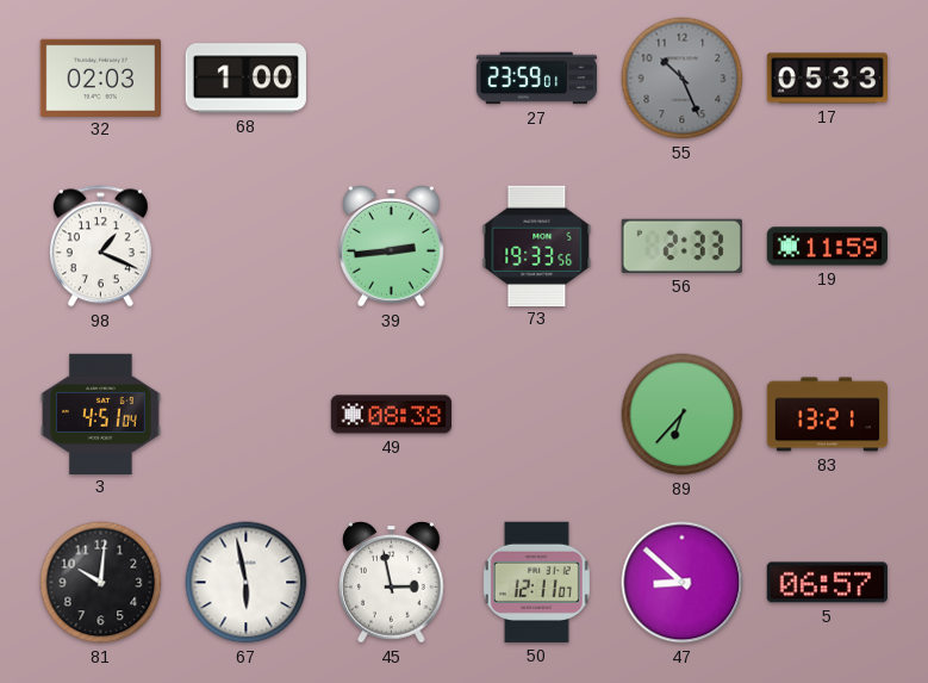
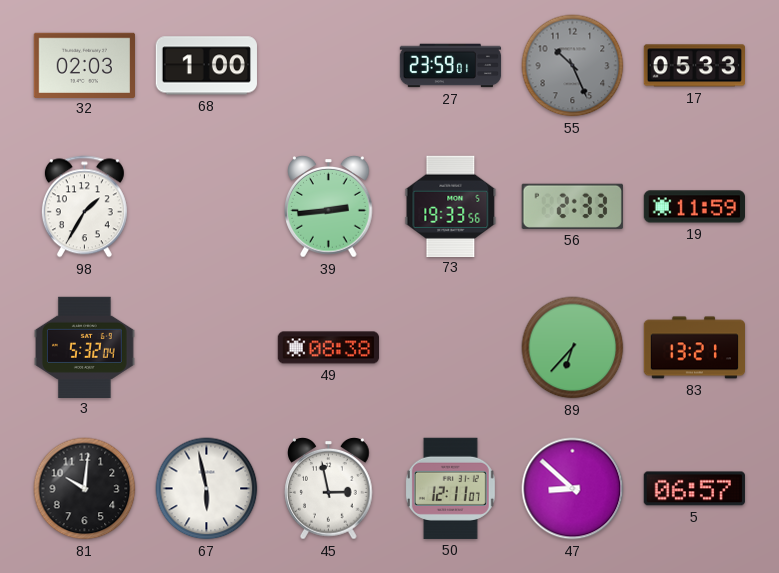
98: 1:19 -> 1:35 (84, 207)
3: 4:51 -> 5:32 (85, 347)
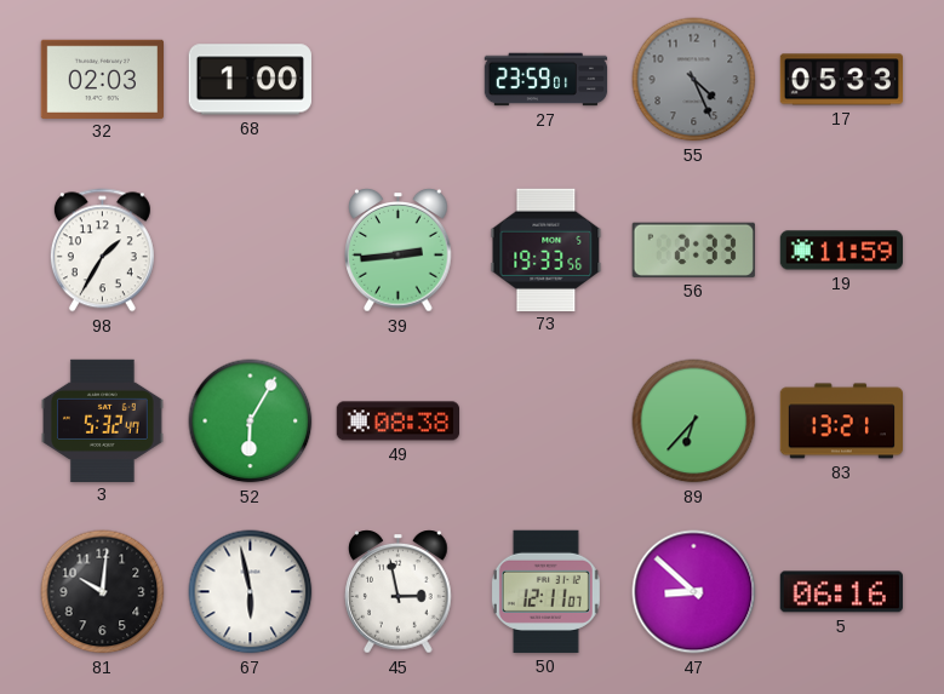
55: 10:26 -> 4:26 (694, 80)
3: 5:32:04 -> 5:32:47 (103, 420)
52: none -> 6:05 (251, 421)
5: 06:57 -> 06:16 (841, 592)
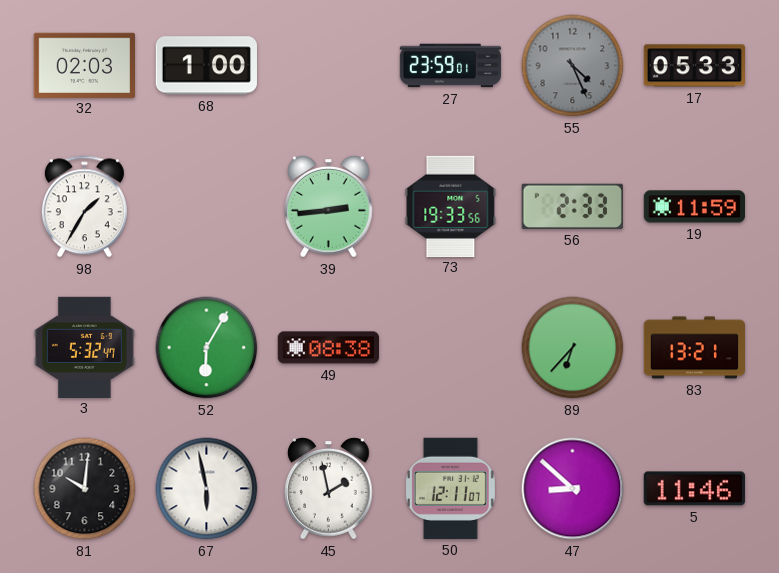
45: 2:58 -> 1:58 (329, 489)
5: 06:16 -> 11:46 (694, 489)
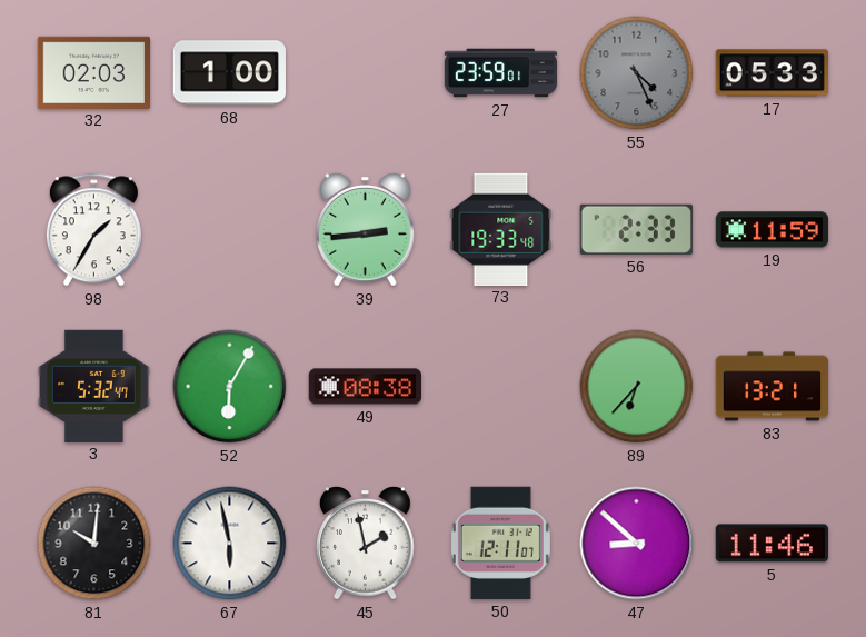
73: 19:33:56 -> 19:33:48 (501, 229)
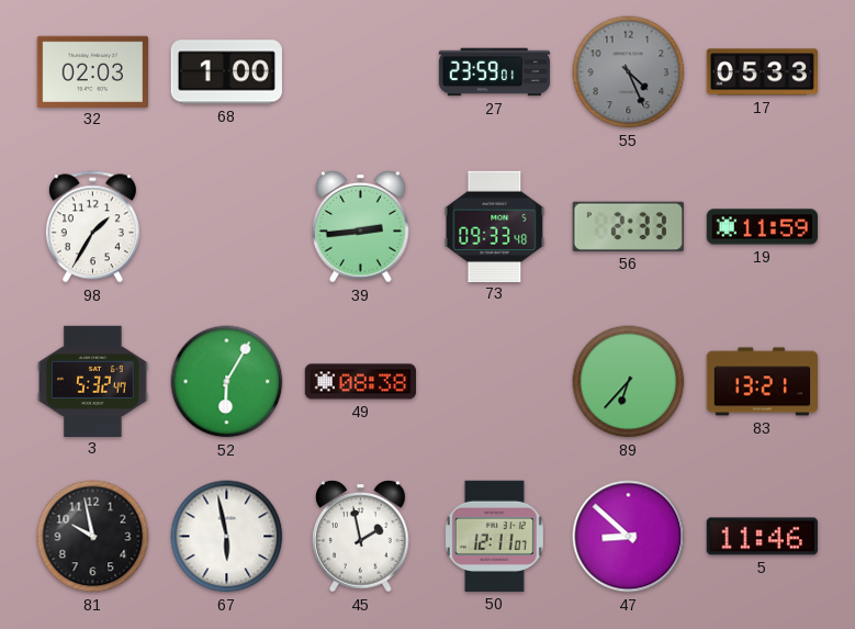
73: 19:33 -> 09:33 (495, 226)
81: 10:01 -> 9:58 (93, 537)
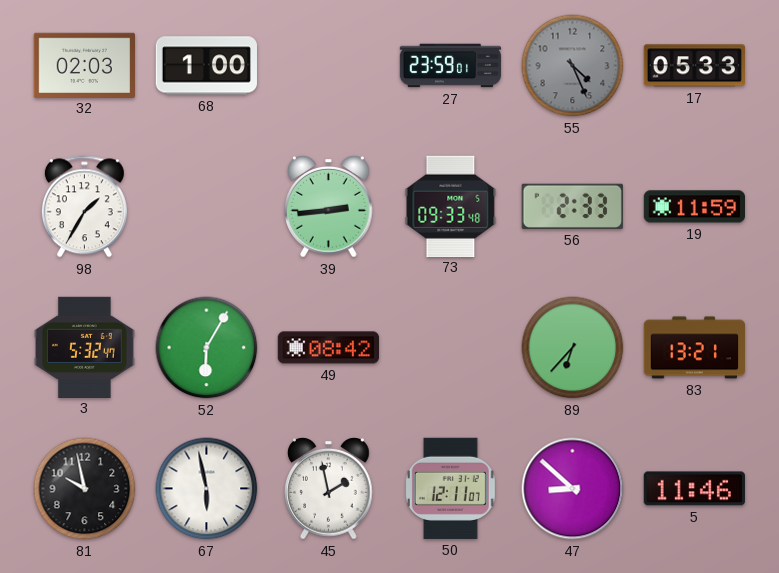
49: 08:38 -> 08:42 (328, 348)
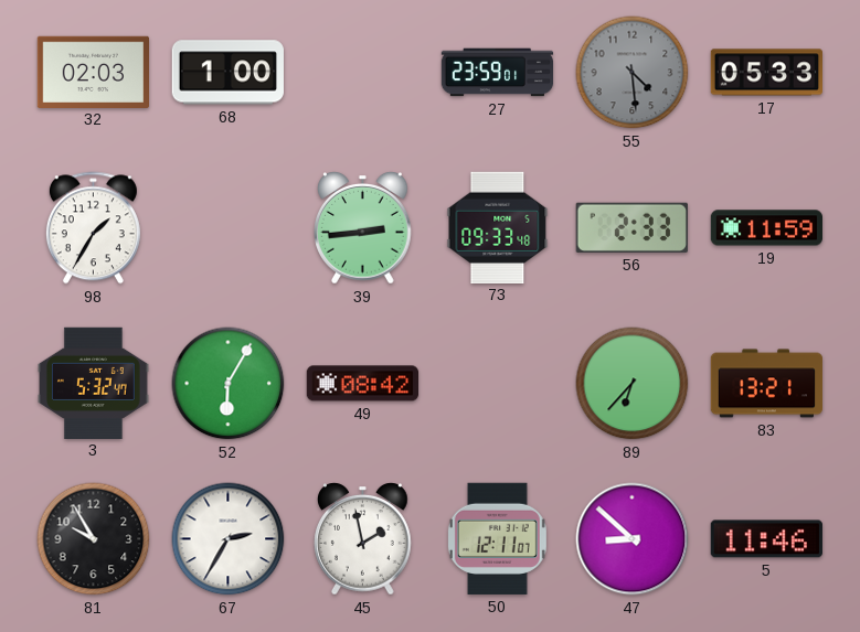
55: 4:26 -> 4:29 (633, 73)
81: 9:58 -> 9:55 (94, 539)
67: 5:58 -> 2:35 (229, 539)
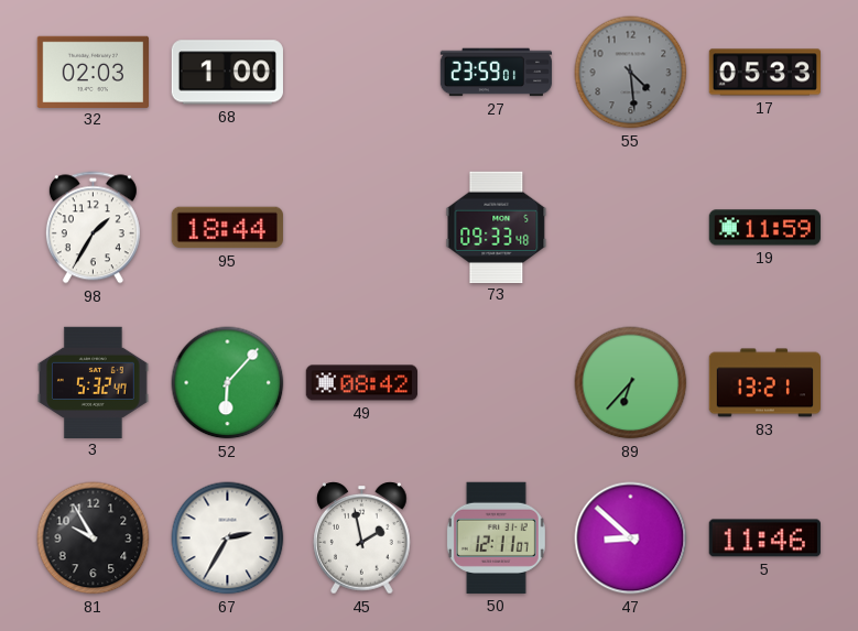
95: none -> 18:44 (227, 228)
39: 2:44 -> none (363, 228)
56: 2:33 -> none (631, 227)
52: 6:05 -> 6:07 (228, 383)
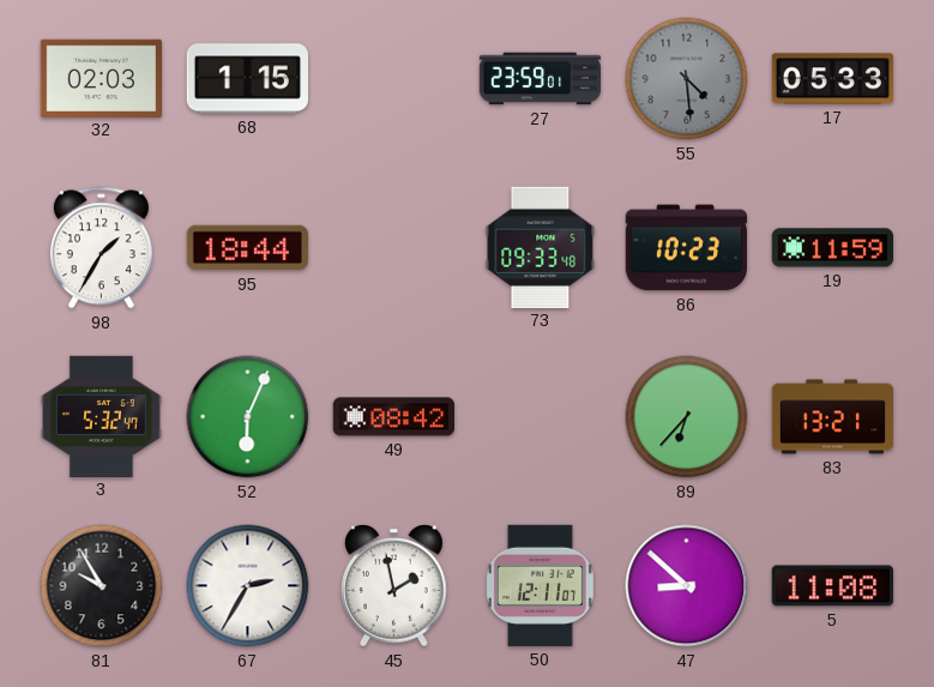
68: 1:00 -> 1:15 (247, 79)
86: none -> 10:23 (686, 248)
52: 6:07 -> 6:04 (248, 417)
5: 11:46 -> 11:08 (832, 586)
